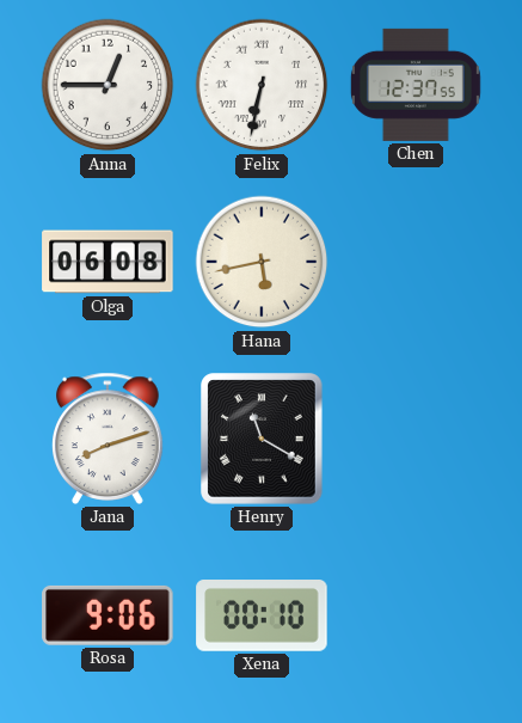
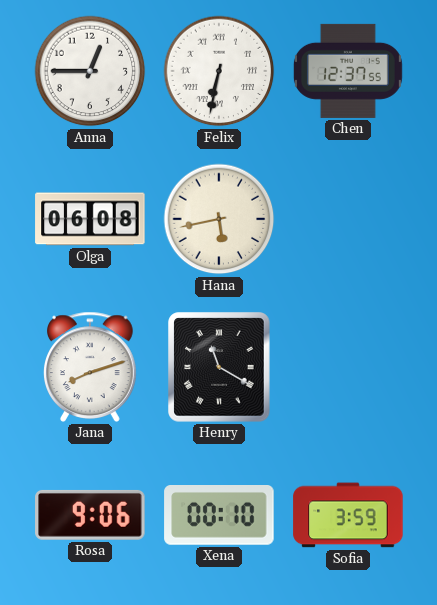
Sofia: none -> 3:59 (348, 515)
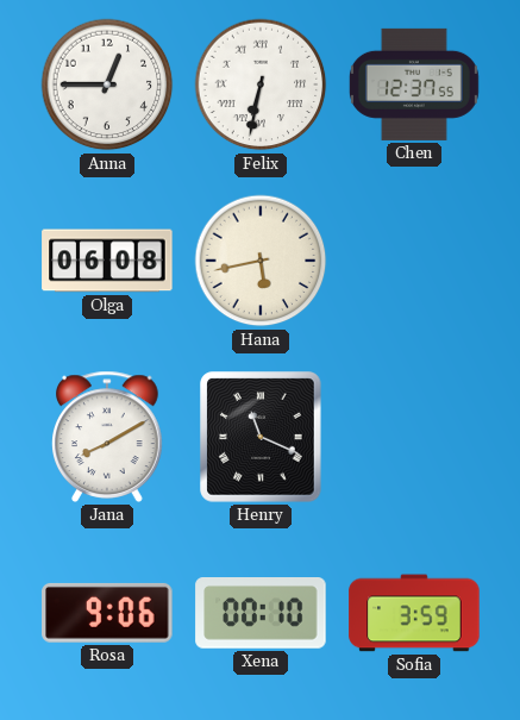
Jana: 8:12 -> 8:10 (108, 437)
Henry: 11:20 -> 11:19 (261, 437)
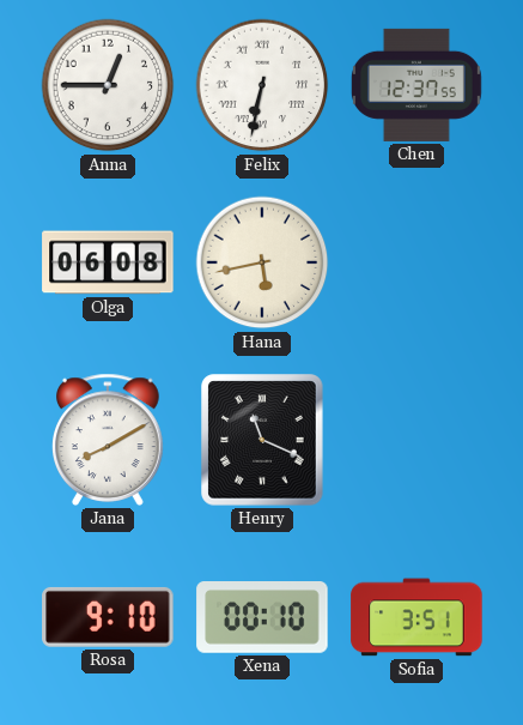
Rosa: 9:06 -> 9:10 (108, 617)
Sofia: 3:59 -> 3:51 (416, 617)
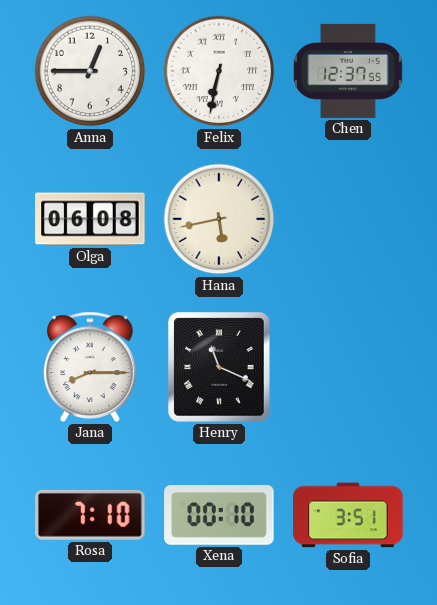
Jana: 8:10 -> 8:15 (91, 367)
Rosa: 9:10 -> 7:10 (90, 515)
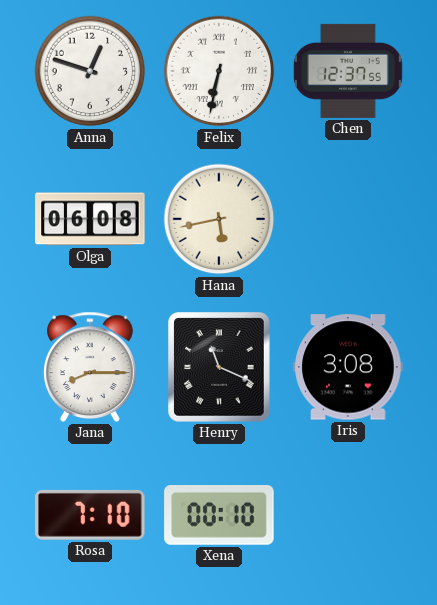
Anna: 12:45 -> 12:48 (90, 71)
Iris: none -> 3:08 (348, 367)
Sofia: 3:51 -> none (348, 515)
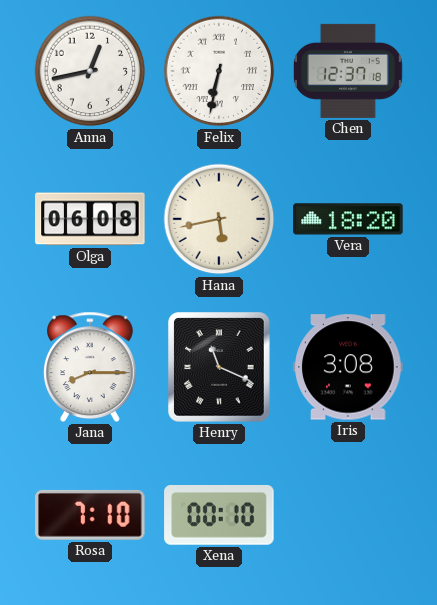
Anna: 12:48 -> 12:43 (90, 71)
Chen: 12:37:55 -> 12:37:18 (348, 71)
Vera: none -> 18:20 (348, 219)
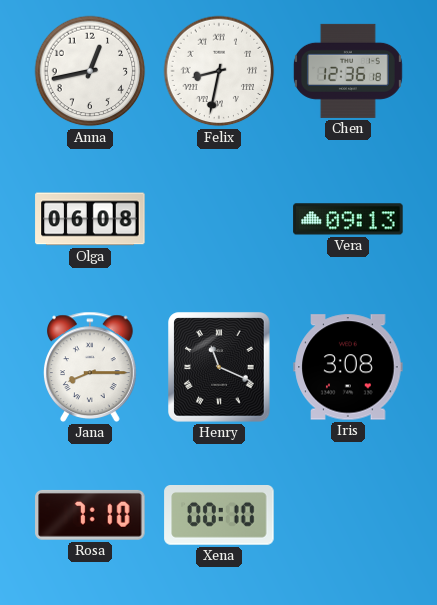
Felix: 6:32 -> 8:32 (219, 71)
Chen: 12:37 -> 12:36 (348, 71)
Hana: 5:43 -> none (219, 219)
Vera: 18:20 -> 09:13 (348, 219)
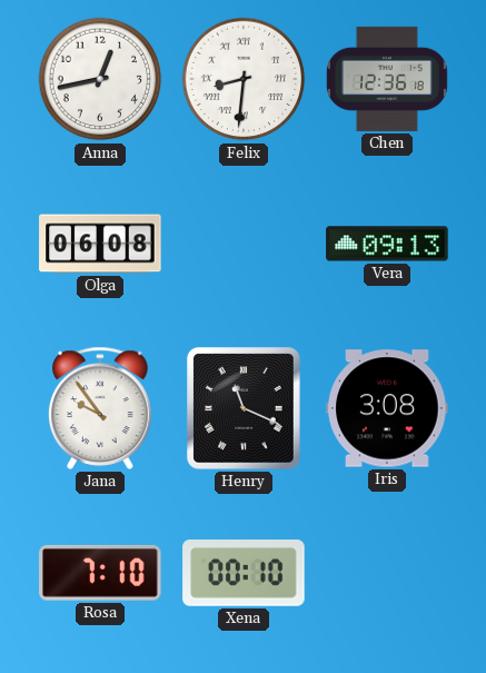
Felix: 8:32 -> 8:31 (244, 79)
Jana: 8:15 -> 9:54 (101, 408)
